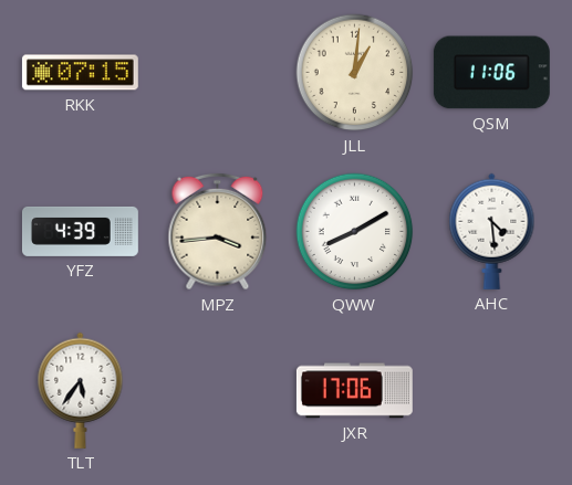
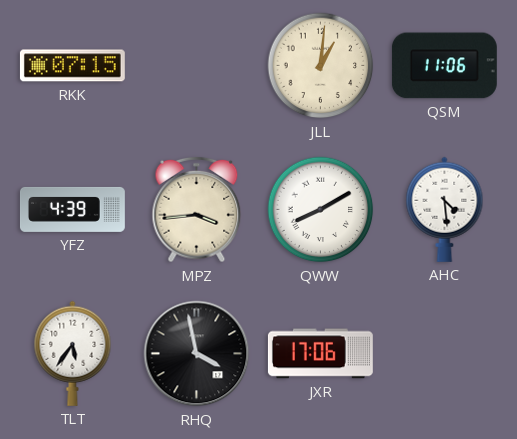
RHQ: none -> 3:58 (197, 354)
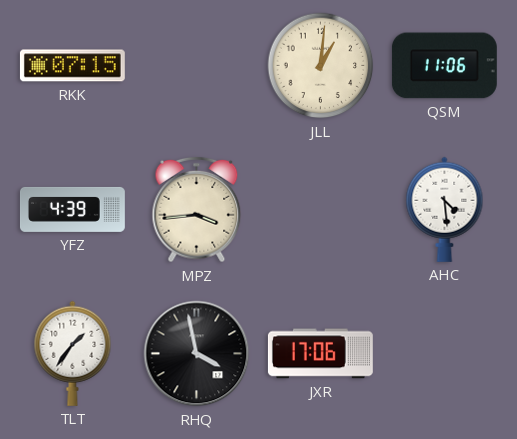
QWW: 8:10 -> none (321, 210)
TLT: 5:36 -> 1:36 (73, 353)
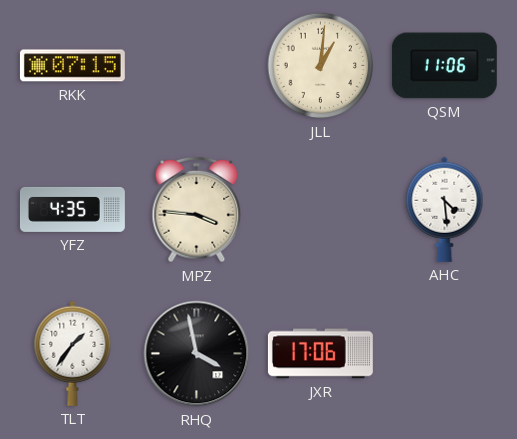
YFZ: 4:39 -> 4:35 (73, 209)
MPZ: 3:44 -> 3:46 (197, 210)
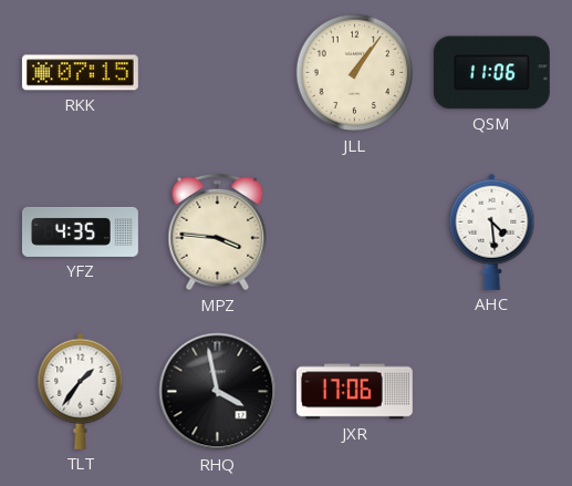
JLL: 1:01 -> 1:06 (355, 73)
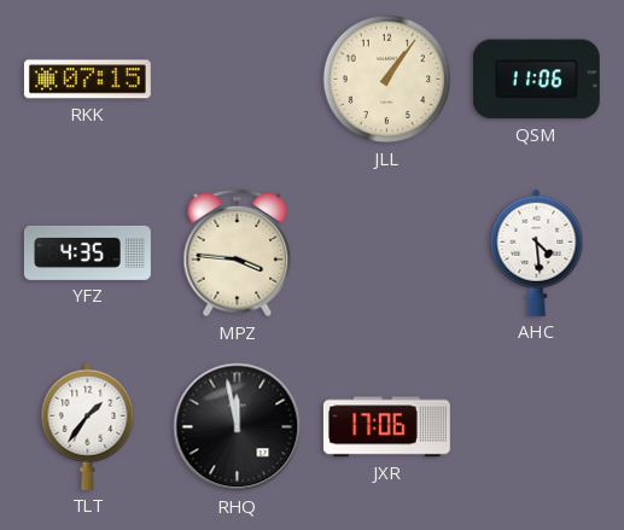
RHQ: 3:58 -> 11:58 (238, 427)
